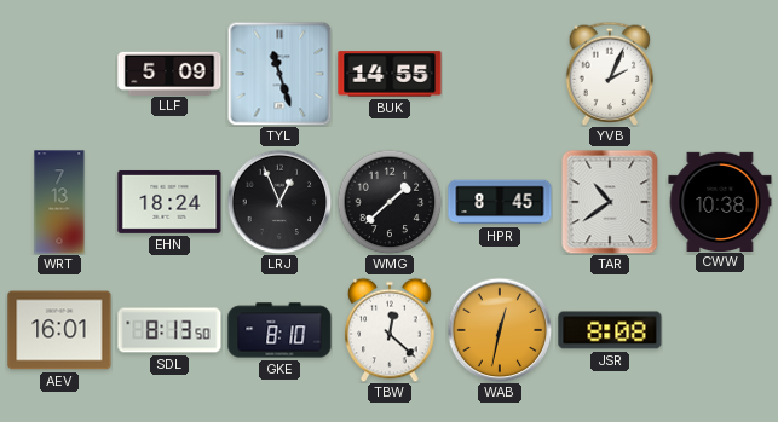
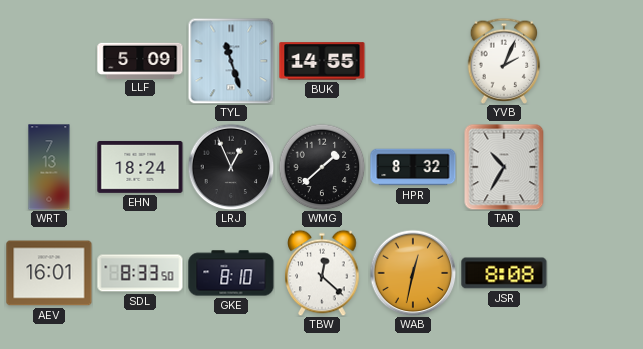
HPR: 8:45 -> 8:32 (413, 167)
TAR: 10:39 -> 10:35 (504, 167)
CWW: 10:38 -> none (720, 201)
SDL: 8:13 -> 8:33 (140, 273)
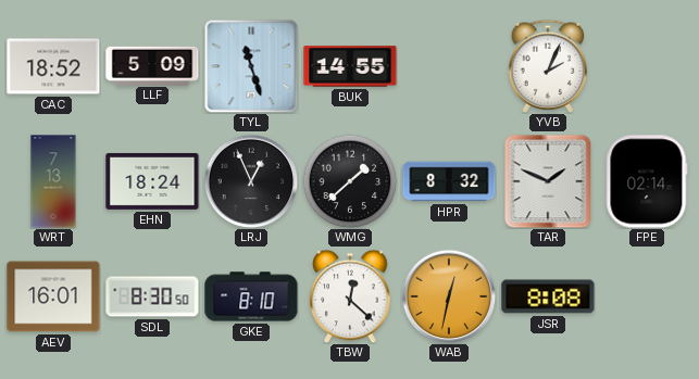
CAC: none -> 18:52 (53, 66)
TAR: 10:35 -> 1:49 (548, 181)
FPE: none -> 02:14 (647, 181)
SDL: 8:33 -> 8:30 (152, 296)
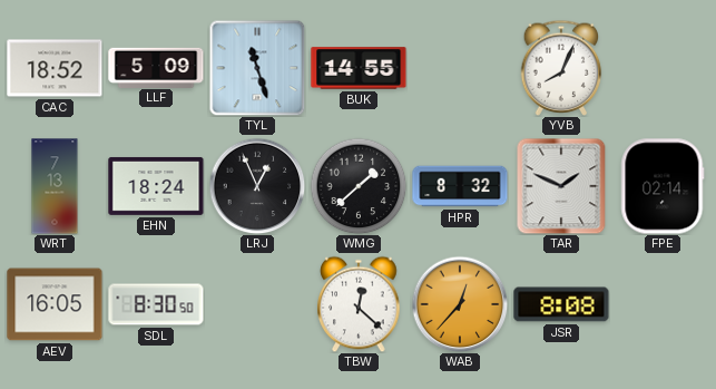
YVB: 2:04 -> 8:04 (561, 68)
AEV: 16:01 -> 16:05 (55, 304)
GKE: 8:10 -> none (251, 296)
WAB: 12:32 -> 12:37 (460, 304)
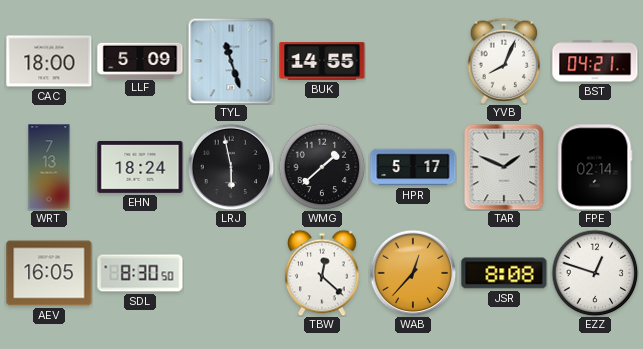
CAC: 18:52 -> 18:00 (49, 61)
BST: none -> 04:21 (595, 61)
LRJ: 12:56 -> 5:58 (231, 167)
HPR: 8:32 -> 5:17 (413, 167)
EZZ: none -> 12:48 (595, 273)
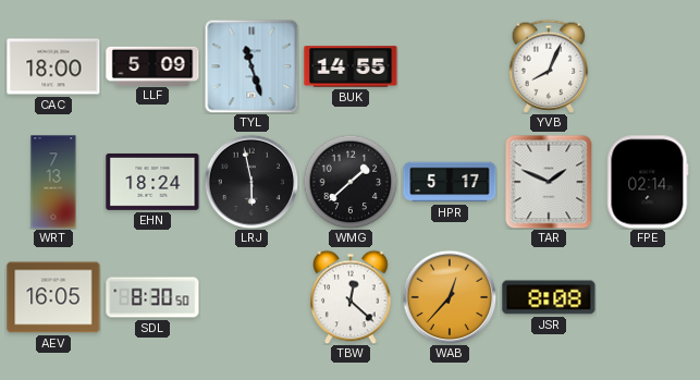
BST: 04:21 -> none (595, 61)
EZZ: 12:48 -> none (595, 273)
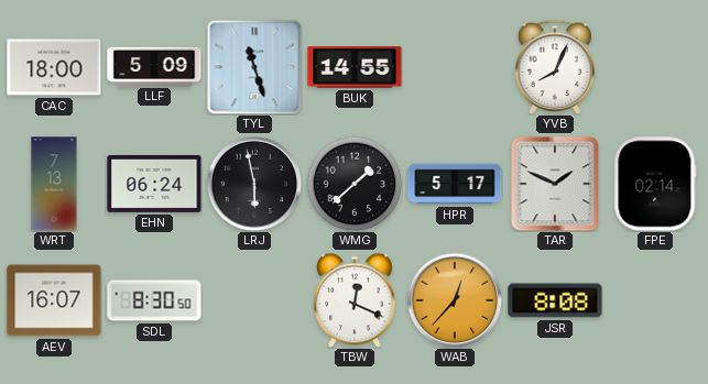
EHN: 18:24 -> 06:24 (154, 184)
AEV: 16:05 -> 16:07 (54, 300)
TBW: 12:22 -> 12:19 (355, 300)
